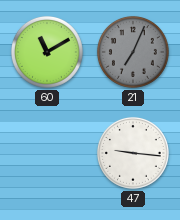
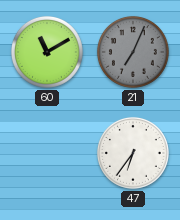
47: 9:16 -> 6:36 (133, 153)
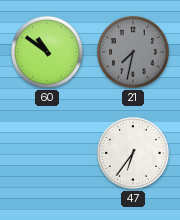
60: 11:10 -> 10:51 (47, 52)
21: 7:04 -> 7:32 (133, 52)
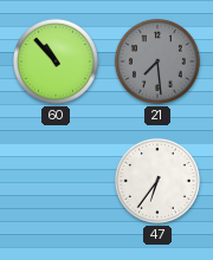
60: 10:51 -> 10:53 (56, 61)
21: 7:32 -> 7:29 (157, 61)
